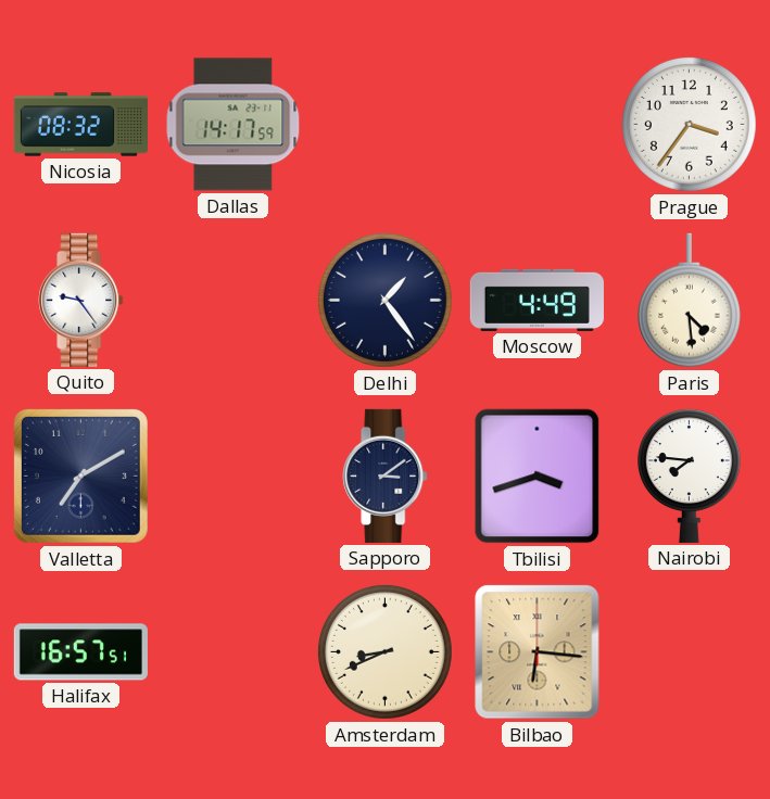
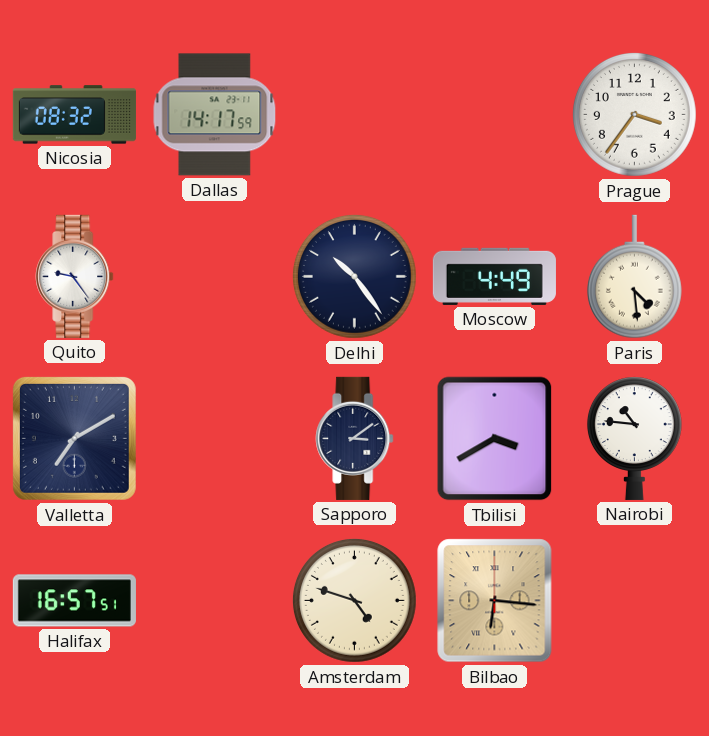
Delhi: 1:24 -> 10:24 (355, 277)
Tbilisi: 3:42 -> 3:40 (495, 439)
Nairobi: 7:46 -> 10:46 (634, 438)
Amsterdam: 8:41 -> 4:48 (355, 601)
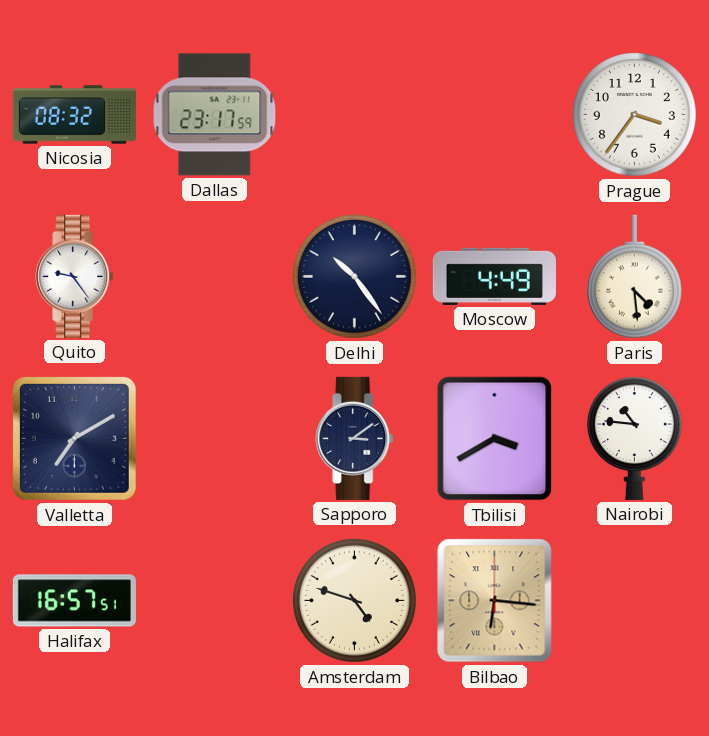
Dallas: 14:17 -> 23:17 (215, 115)
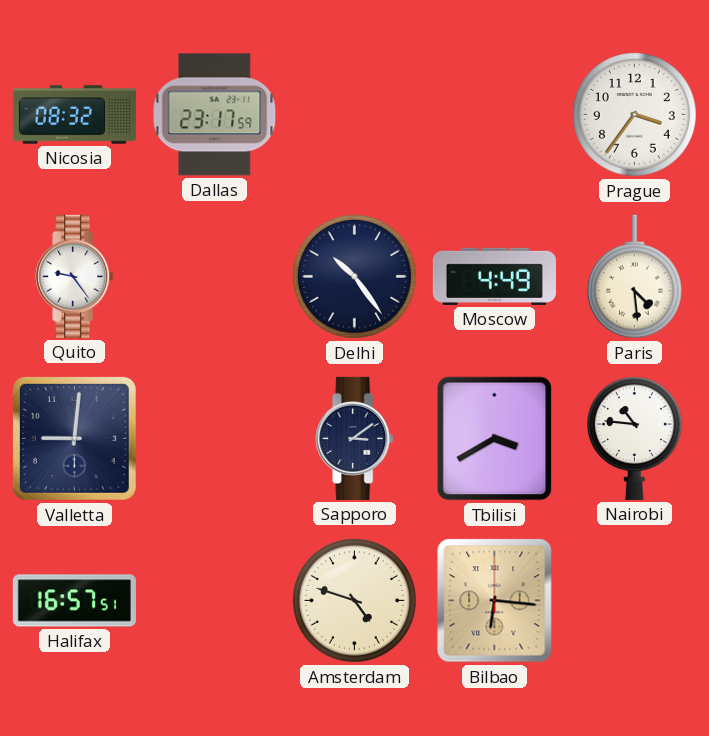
Valletta: 7:10 -> 9:01 (74, 438)
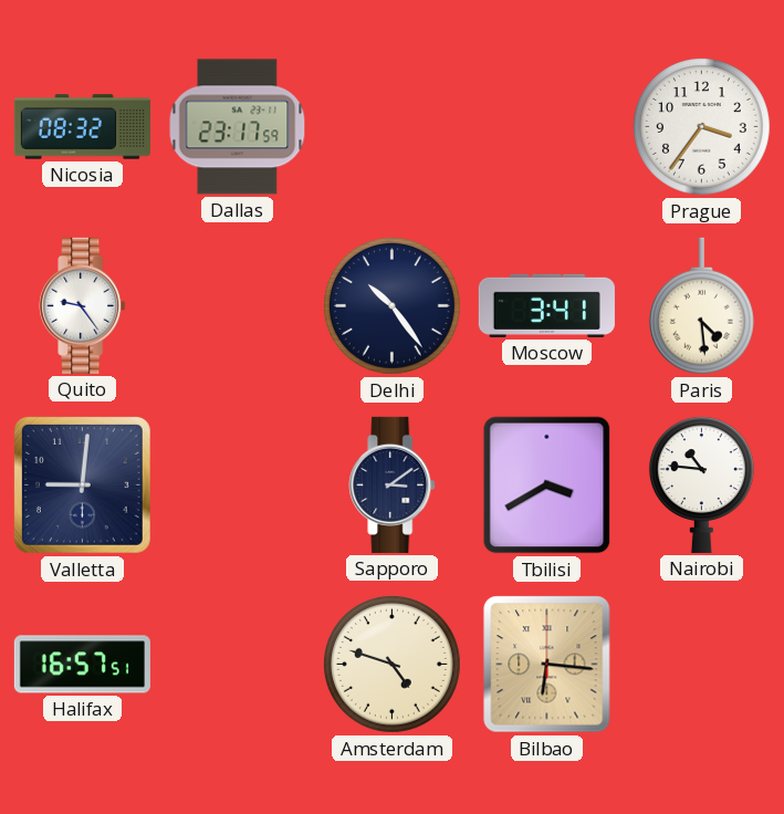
Moscow: 4:49 -> 3:41 (546, 305)
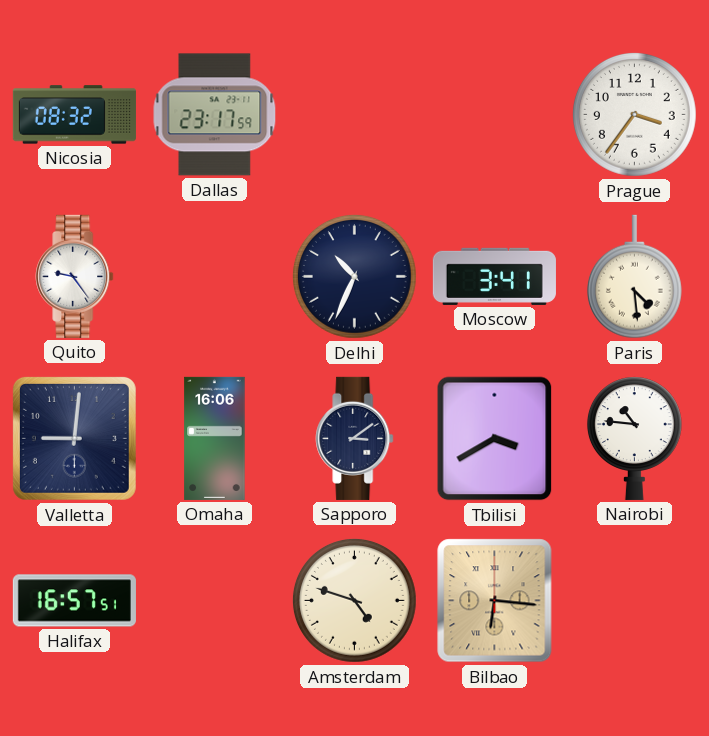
Delhi: 10:24 -> 10:34 (355, 277)
Omaha: none -> 16:06 (215, 438)
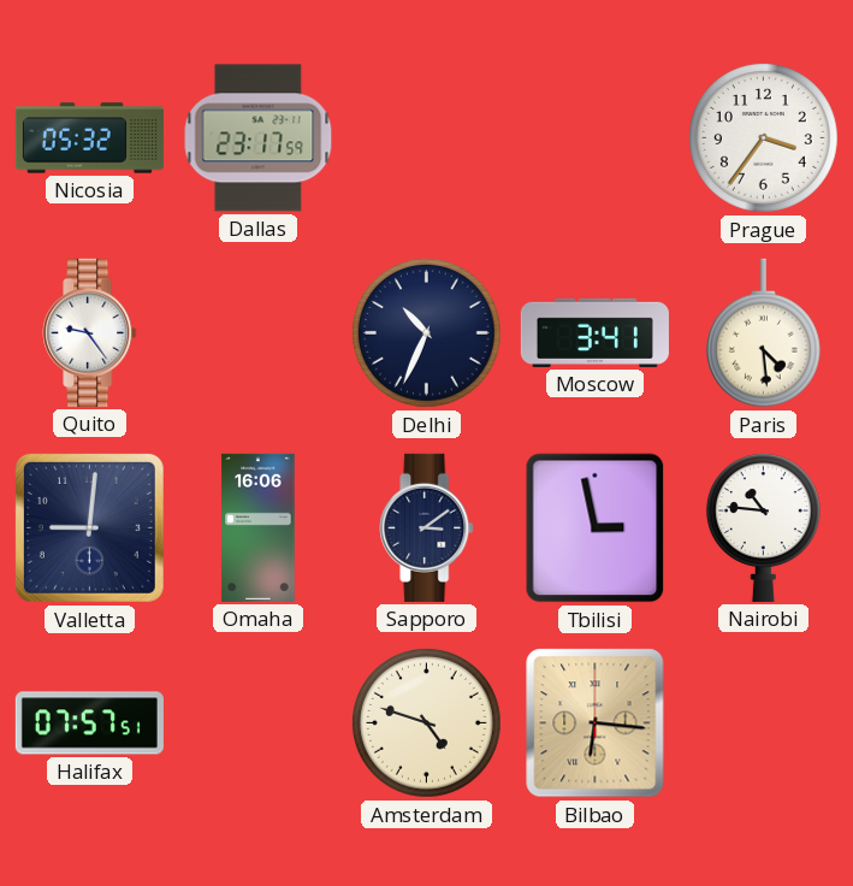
Nicosia: 08:32 -> 05:32 (89, 138)
Tbilisi: 3:40 -> 2:58 (596, 528)
Halifax: 16:57 -> 07:57 (89, 723)
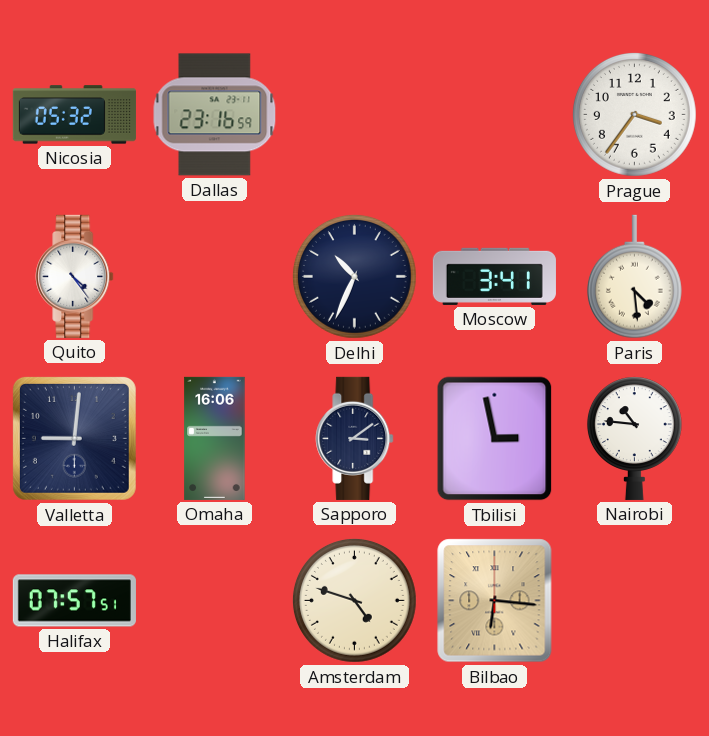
Dallas: 23:17 -> 23:16 (215, 115)
Quito: 9:24 -> 4:24 (75, 276)
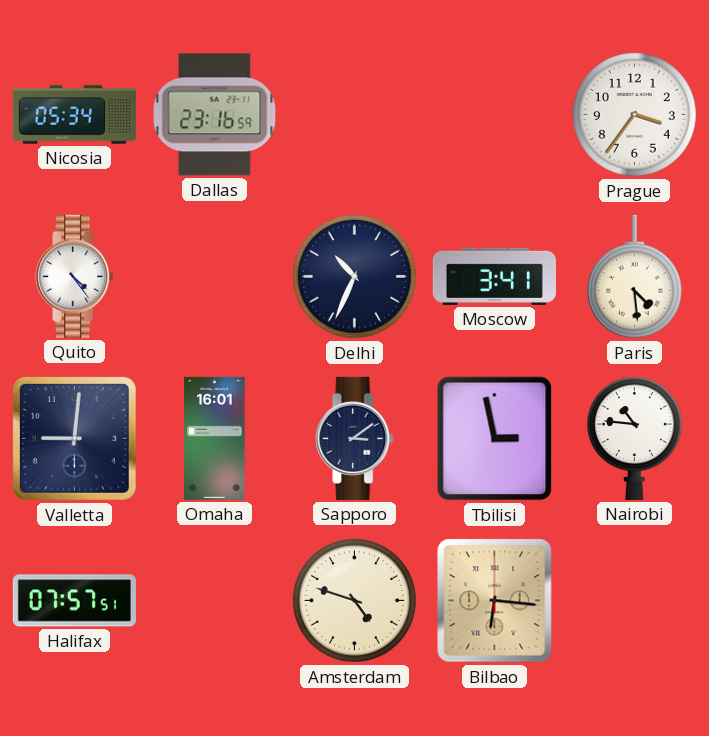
Nicosia: 05:32 -> 05:34 (74, 115)
Omaha: 16:06 -> 16:01 (215, 438)
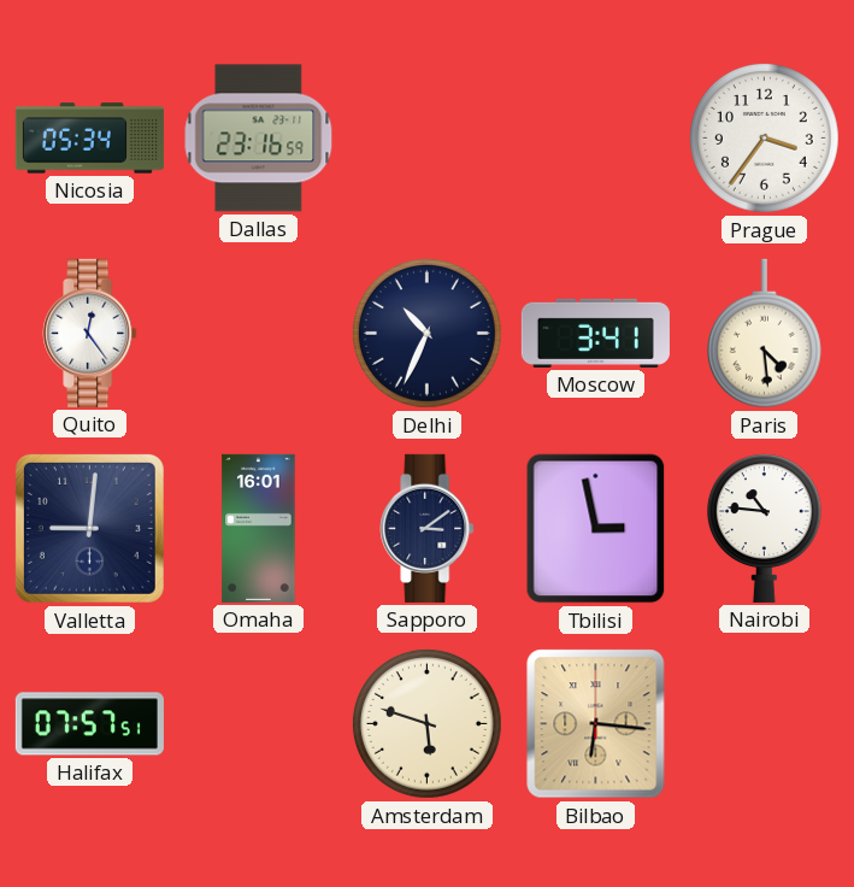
Quito: 4:24 -> 12:24 (90, 333)
Amsterdam: 4:48 -> 5:48 (428, 724)
